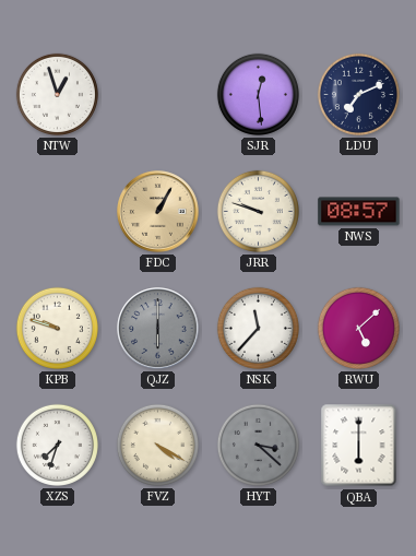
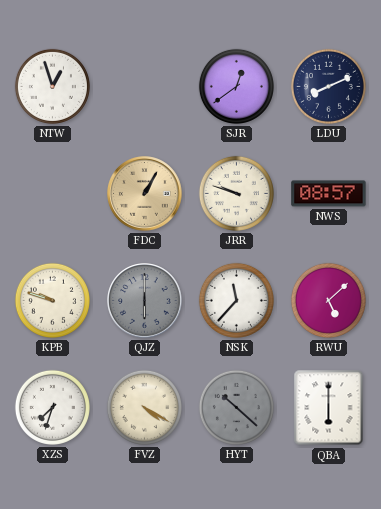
SJR: 12:29 -> 12:39 (236, 86)
LDU: 7:11 -> 8:11 (328, 86)
HYT: 3:22 -> 10:22 (236, 407)
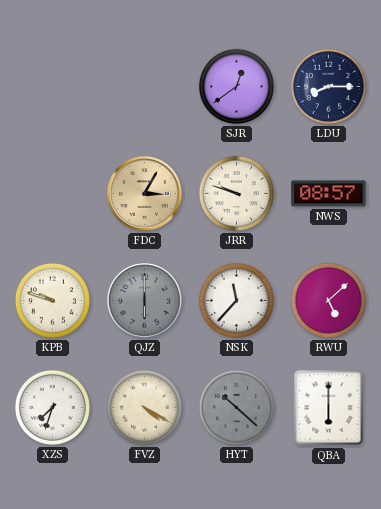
NTW: 12:57 -> none (52, 86)
LDU: 8:11 -> 8:15 (328, 86)
FDC: 1:05 -> 3:05 (145, 194)
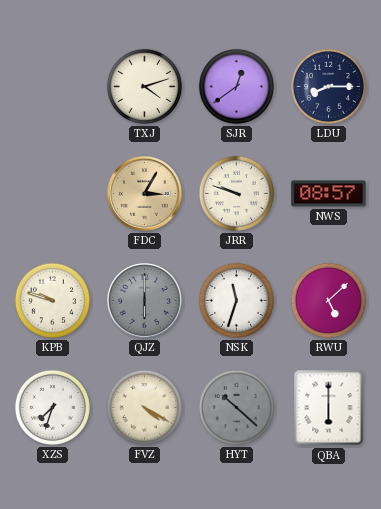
TXJ: none -> 4:12 (144, 86)
NSK: 11:37 -> 11:33 (236, 300)
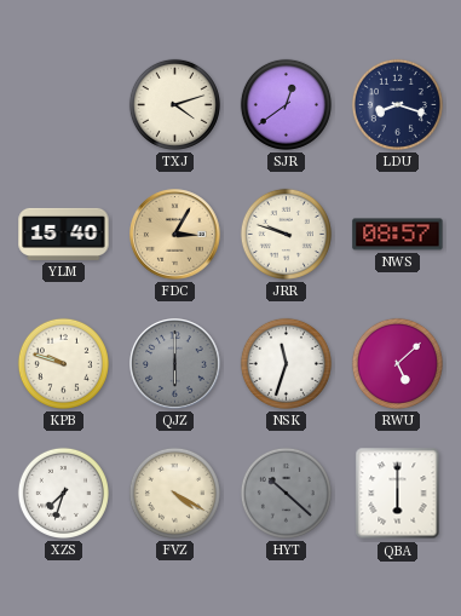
LDU: 8:15 -> 8:18 (397, 104)
YLM: none -> 15:40 (64, 234)
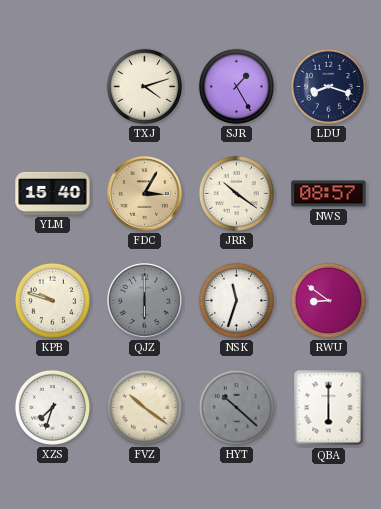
SJR: 12:39 -> 1:25 (236, 86)
JRR: 9:48 -> 10:21 (236, 193)
RWU: 5:08 -> 8:51 (328, 300)
FVZ: 4:20 -> 10:21 (144, 407)
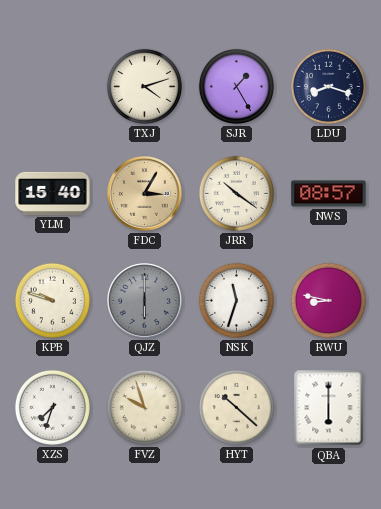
RWU: 8:51 -> 8:47 (328, 300)
FVZ: 10:21 -> 9:57 (144, 407)
HYT dial: grey -> cream (236, 407)
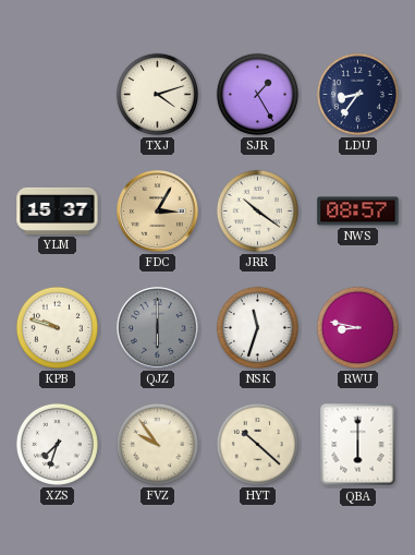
LDU: 8:18 -> 8:36 (357, 94)
YLM: 15:40 -> 15:37 (58, 210)
FVZ: 9:57 -> 9:54 (157, 444)
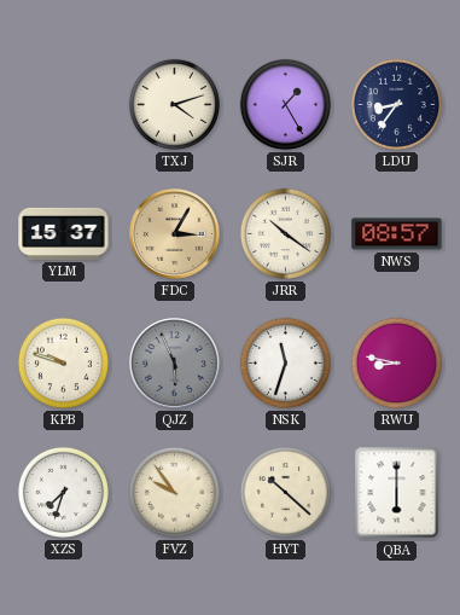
QJZ: 6:00 -> 5:56 (175, 364)
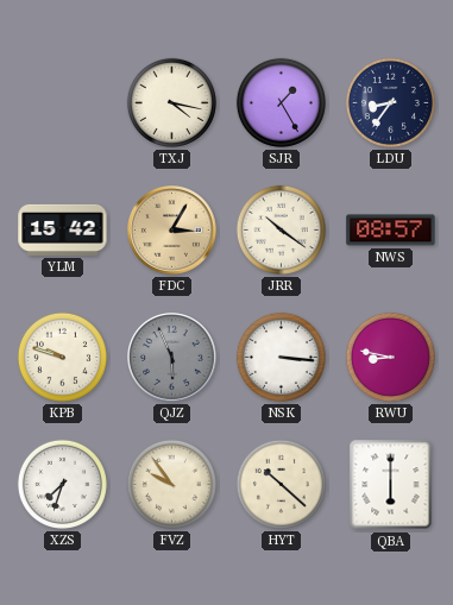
TXJ: 4:12 -> 4:17 (171, 102)
YLM: 15:37 -> 15:42 (63, 229)
NSK: 11:33 -> 3:16 (281, 357)
